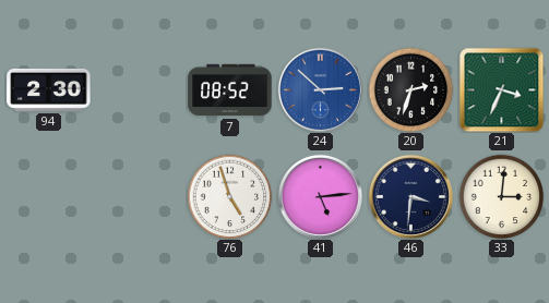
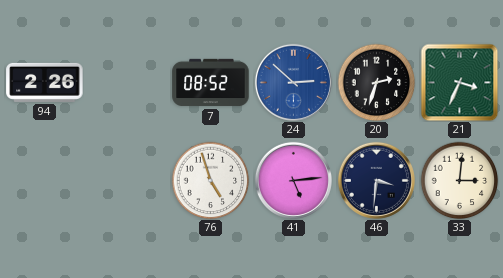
94: 2:30 -> 2:26 (45, 82)
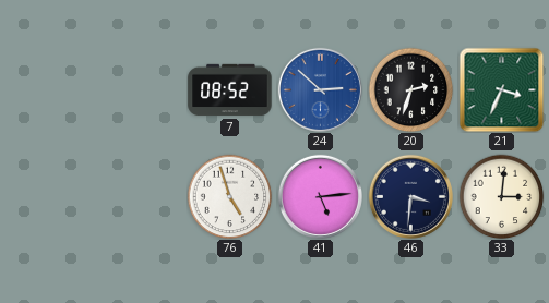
94: 2:26 -> none (45, 82)
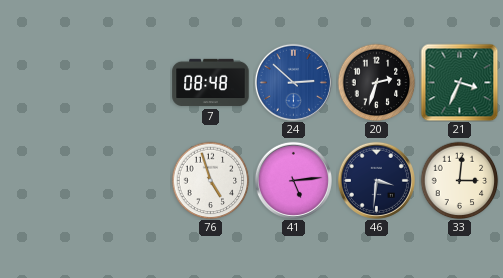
7: 08:52 -> 08:48 (211, 83)
